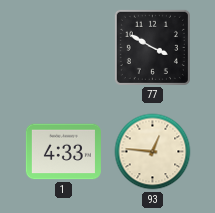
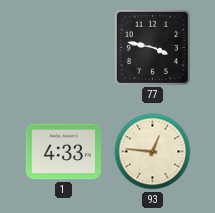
77: 3:50 -> 3:47 (152, 47)
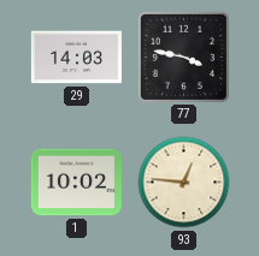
29: none -> 14:03 (76, 58)
1: 4:33 -> 10:02 (76, 183)
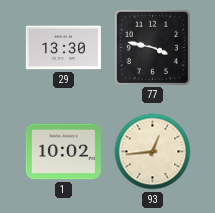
29: 14:03 -> 13:30 (63, 48)
93: 12:46 -> 12:44 (153, 152)
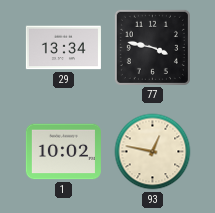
29: 13:30 -> 13:34 (63, 48)
93: 12:44 -> 12:47 (153, 152)
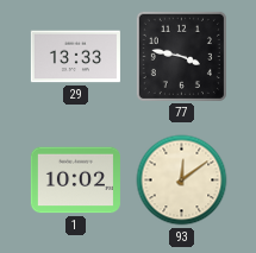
29: 13:34 -> 13:33 (75, 57)
93: 12:47 -> 12:09 (182, 181)
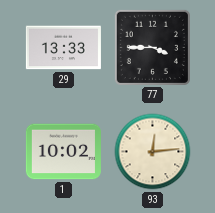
77: 3:47 -> 3:45 (152, 47)
93: 12:09 -> 12:14 (153, 152)
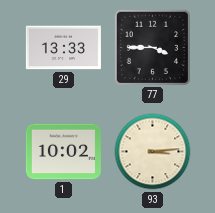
93: 12:14 -> 3:14 (153, 152)
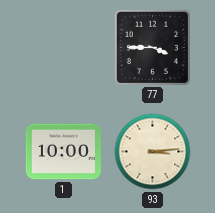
29: 13:33 -> none (63, 48)
1: 10:02 -> 10:00 (63, 152)
